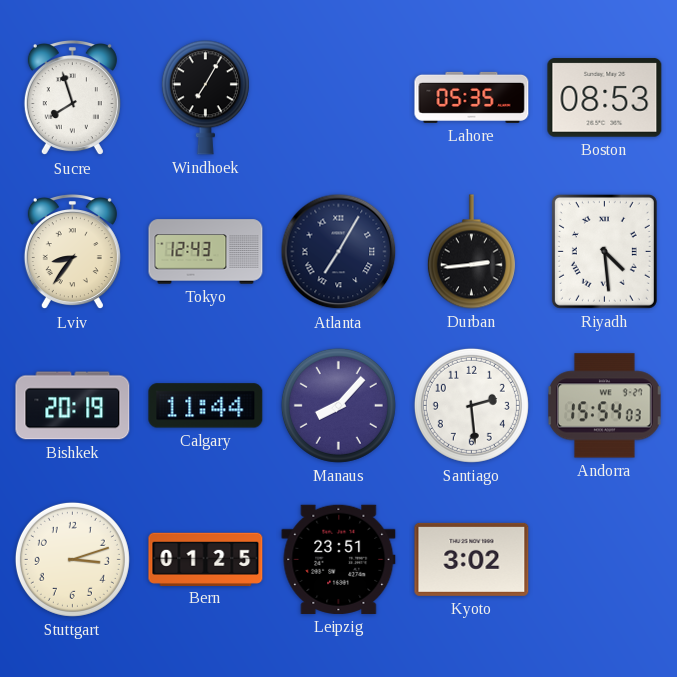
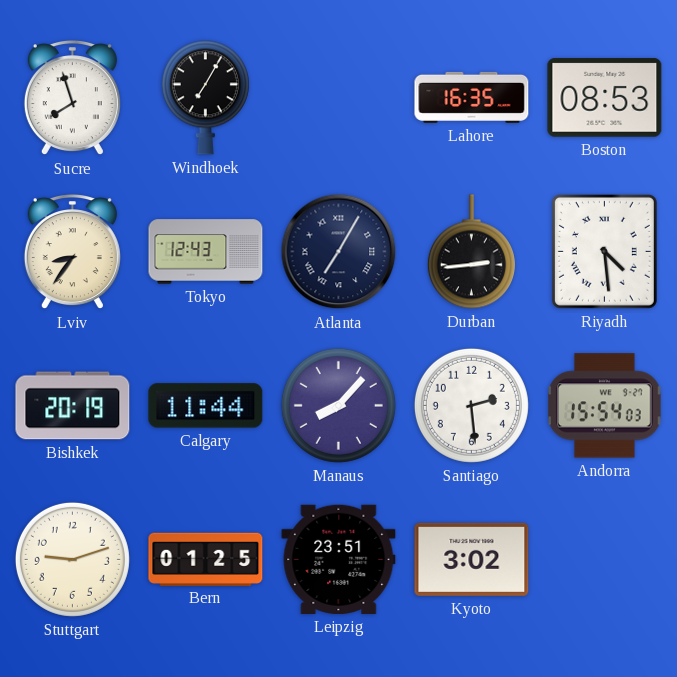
Lahore: 05:35 -> 16:35 (472, 97)
Stuttgart: 3:12 -> 9:12 (72, 559)
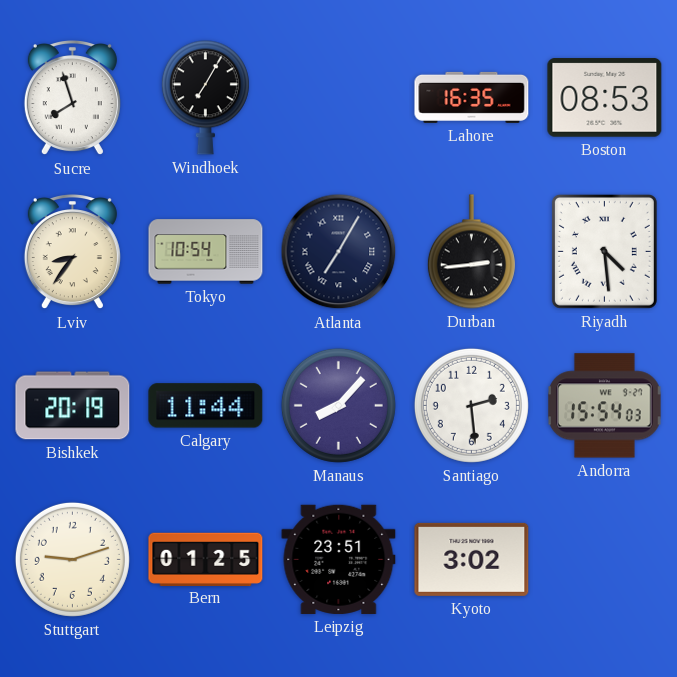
Tokyo: 12:43 -> 10:54 (206, 252)
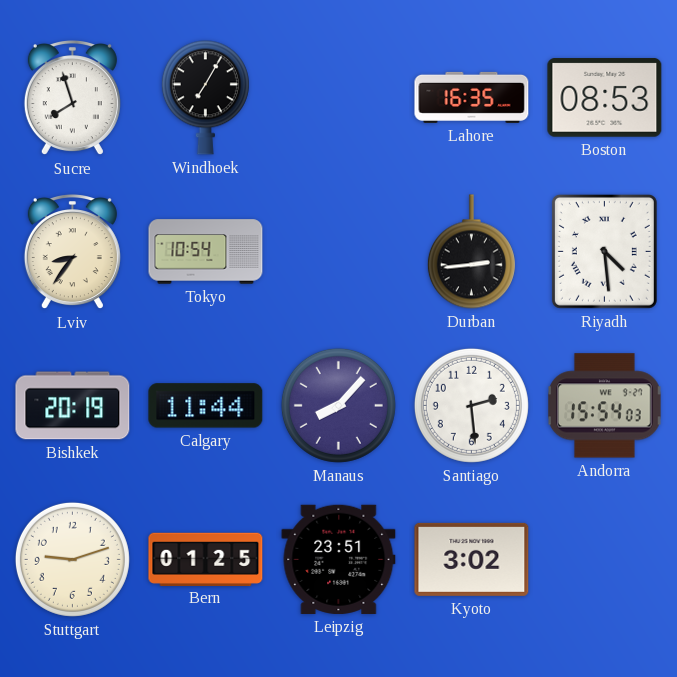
Atlanta: 7:05 -> none (339, 252)
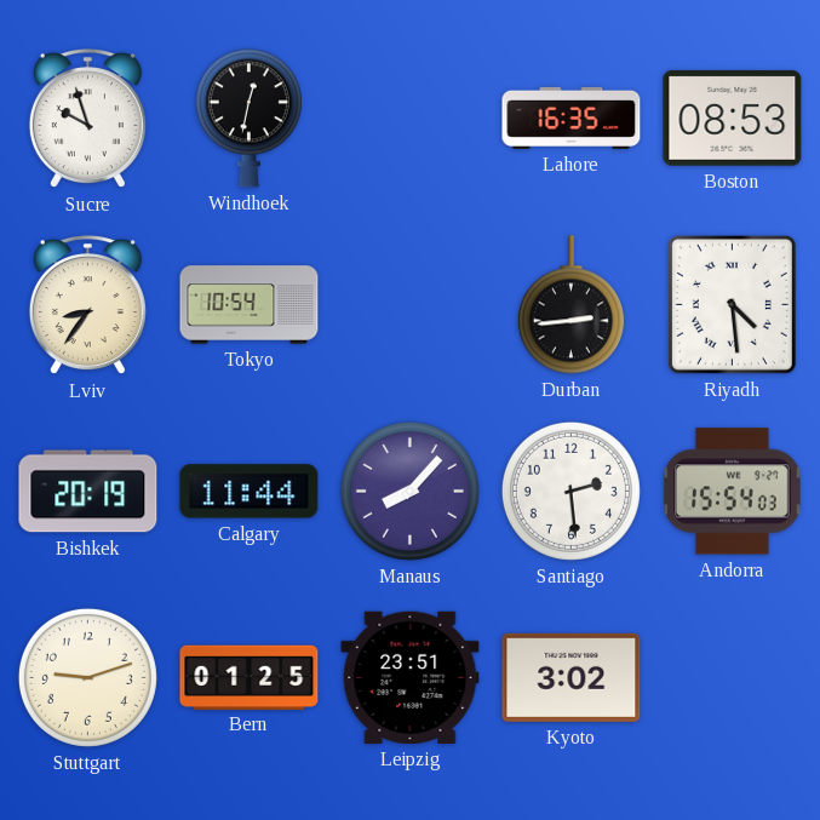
Sucre: 7:57 -> 9:57 (87, 120)
Windhoek: 7:05 -> 12:32 (248, 119)
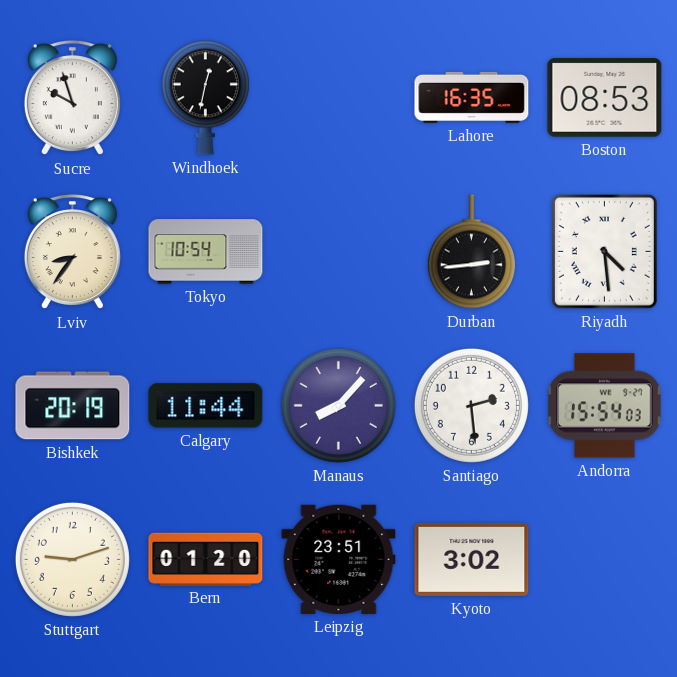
Bern: 01:25 -> 01:20 (206, 559)
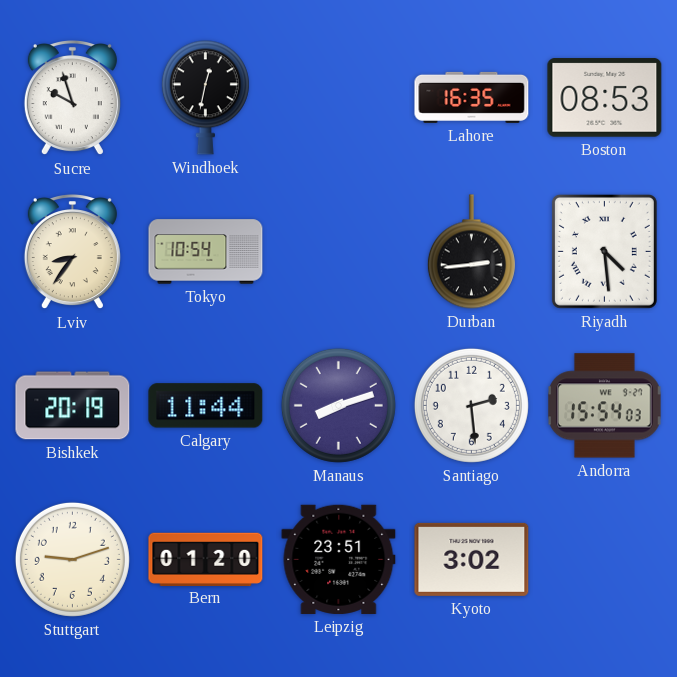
Manaus: 8:07 -> 8:12 (338, 405)
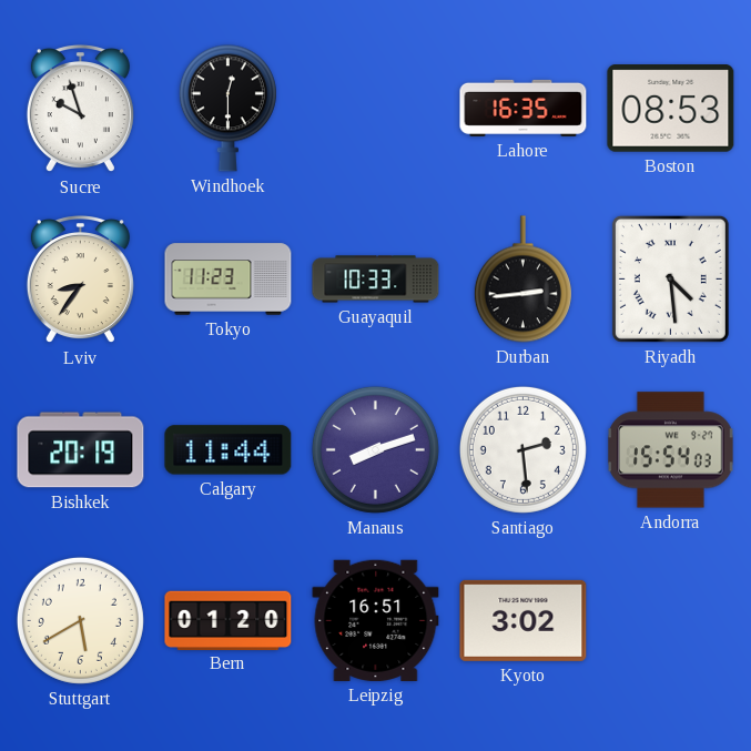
Windhoek: 12:32 -> 12:30 (227, 109)
Tokyo: 10:54 -> 11:23 (229, 280)
Guayaquil: none -> 10:33 (376, 280)
Stuttgart: 9:12 -> 5:40 (80, 620)
Leipzig: 23:51 -> 16:51 (376, 620)
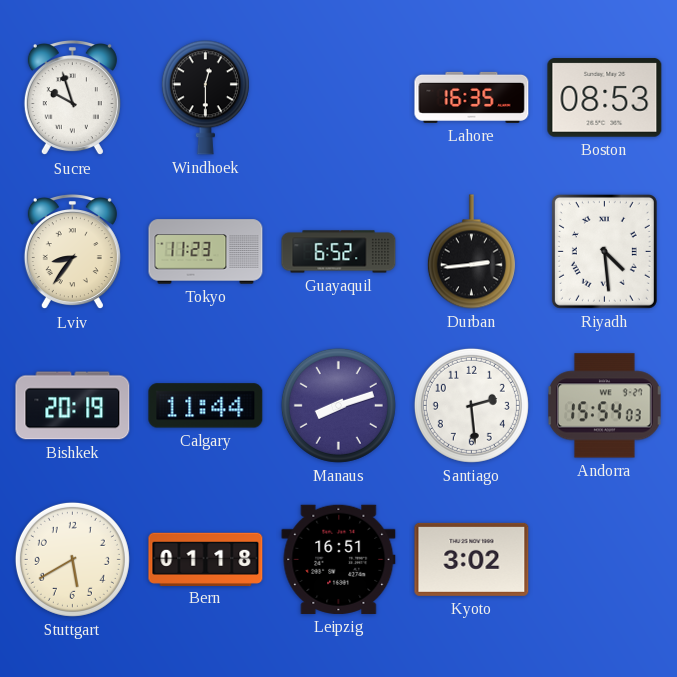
Guayaquil: 10:33 -> 6:52 (339, 252)
Bern: 01:20 -> 01:18 (206, 559)
